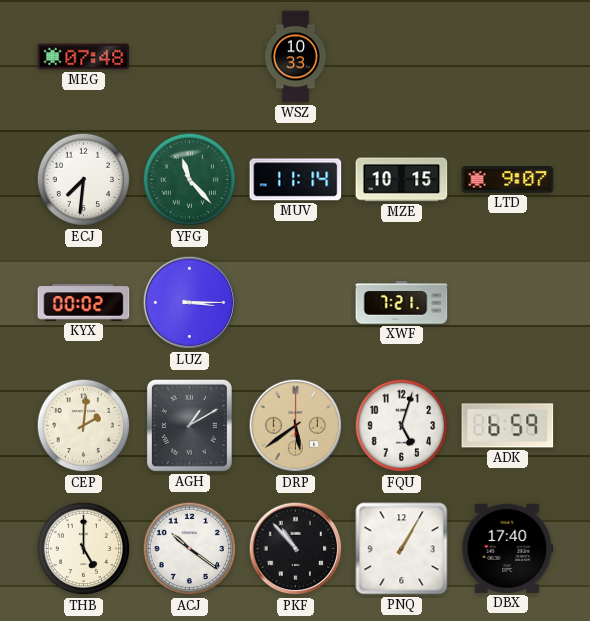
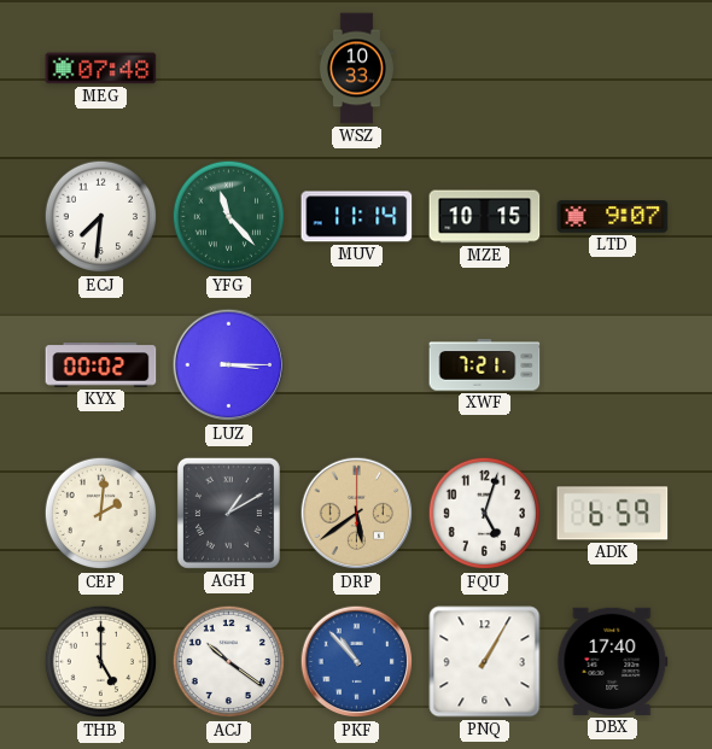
PKF dial: black -> blue (357, 662)
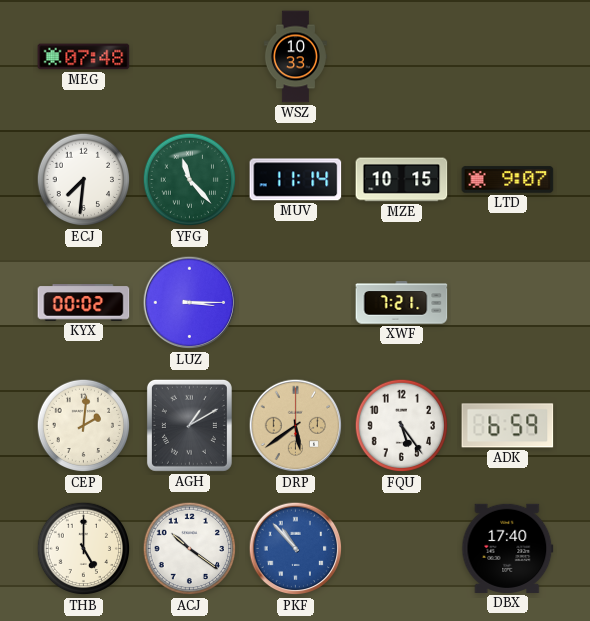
FQU: 5:03 -> 5:24 (402, 426)
PNQ: 1:05 -> none (485, 662)
